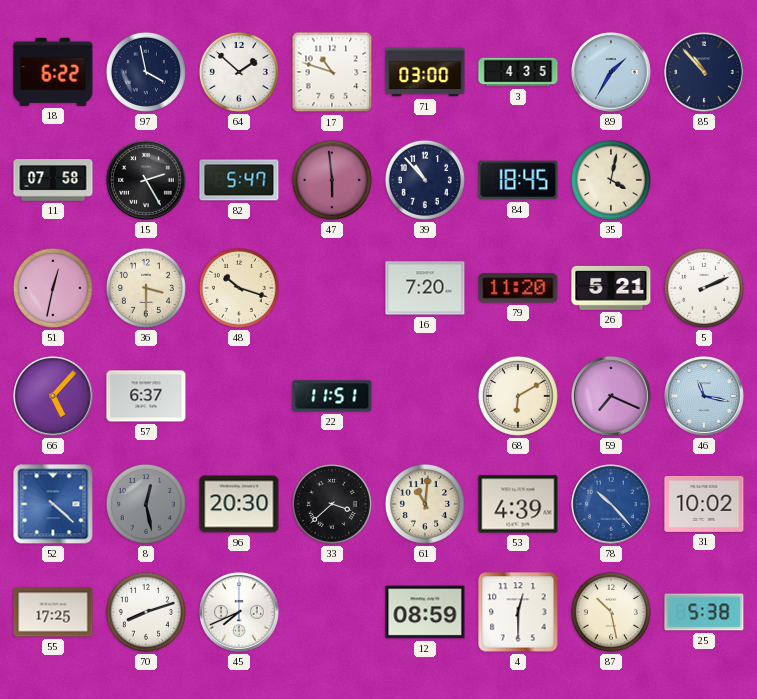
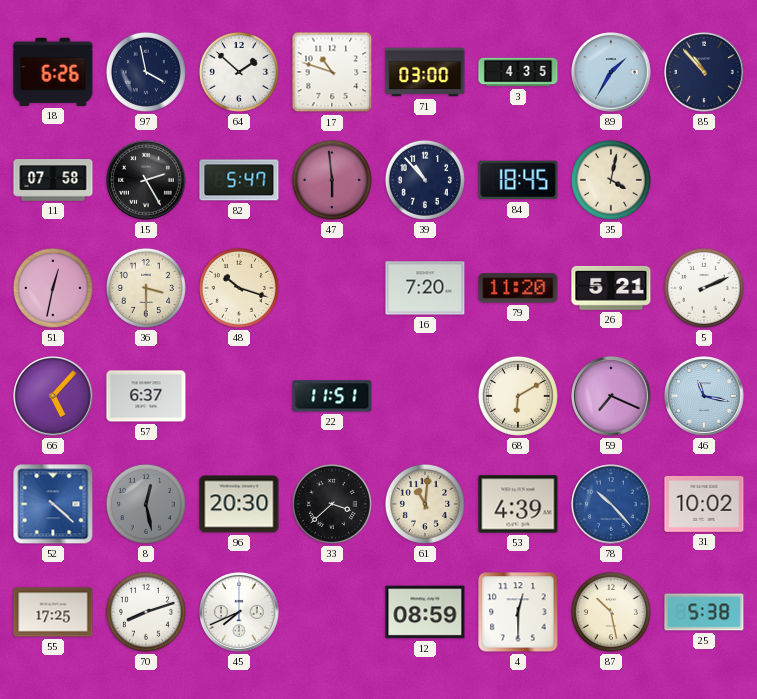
18: 6:22 -> 6:26 (53, 72)
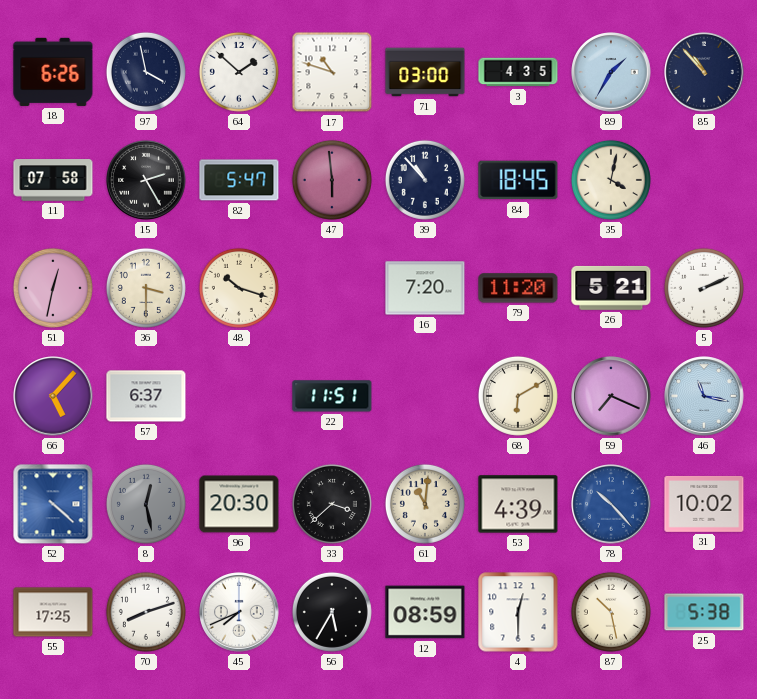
56: none -> 5:35 (332, 612)
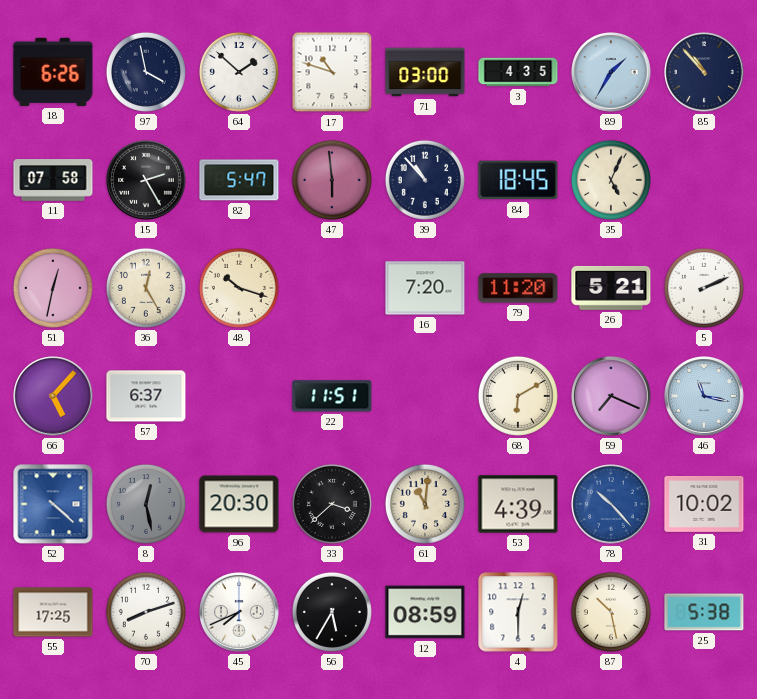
35: 4:02 -> 5:04 (611, 180)
36: 3:30 -> 12:25 (146, 288)
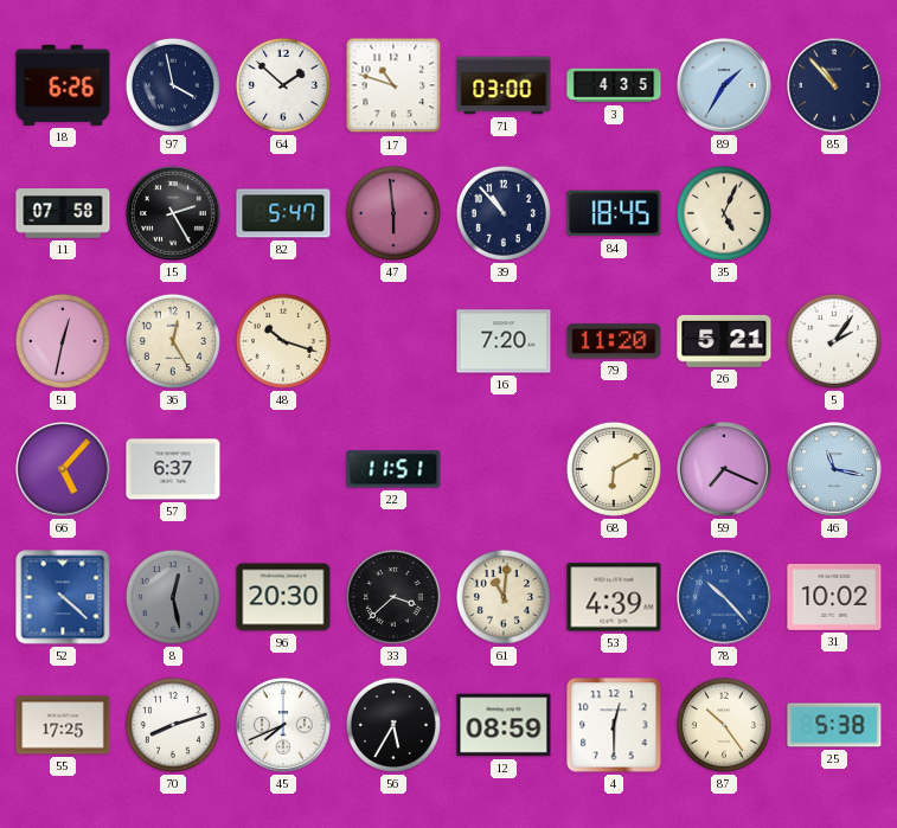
5: 2:11 -> 2:06 (834, 341)
87: 10:28 -> 10:24 (724, 725)
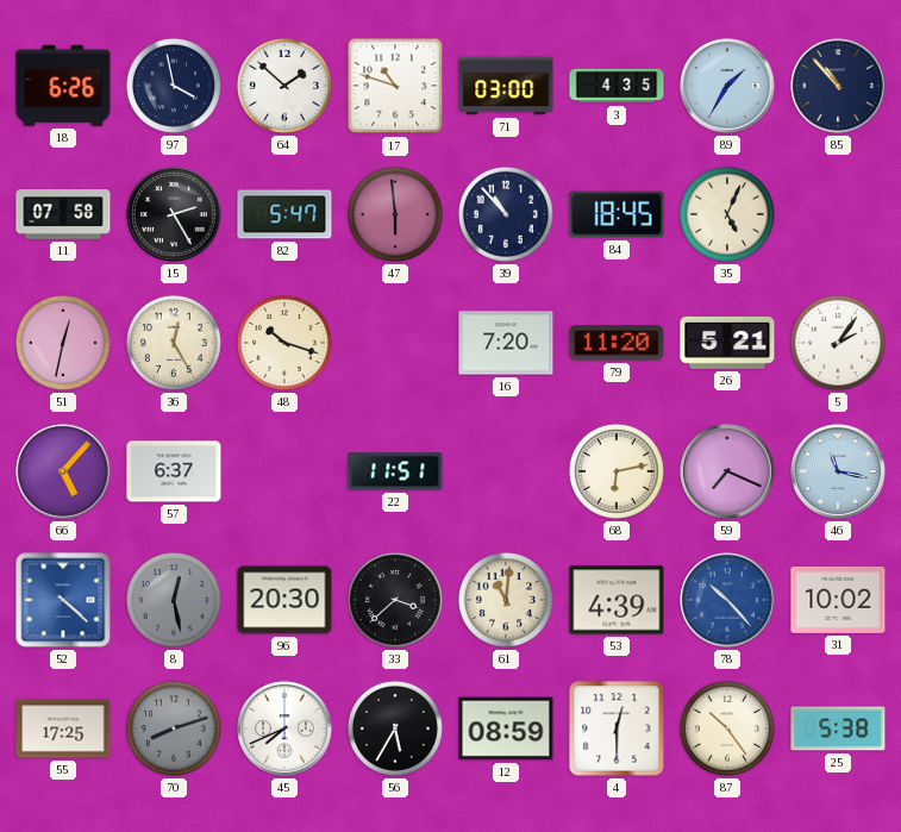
68: 6:10 -> 6:13 (617, 471)
70 dial: white -> grey (174, 728)
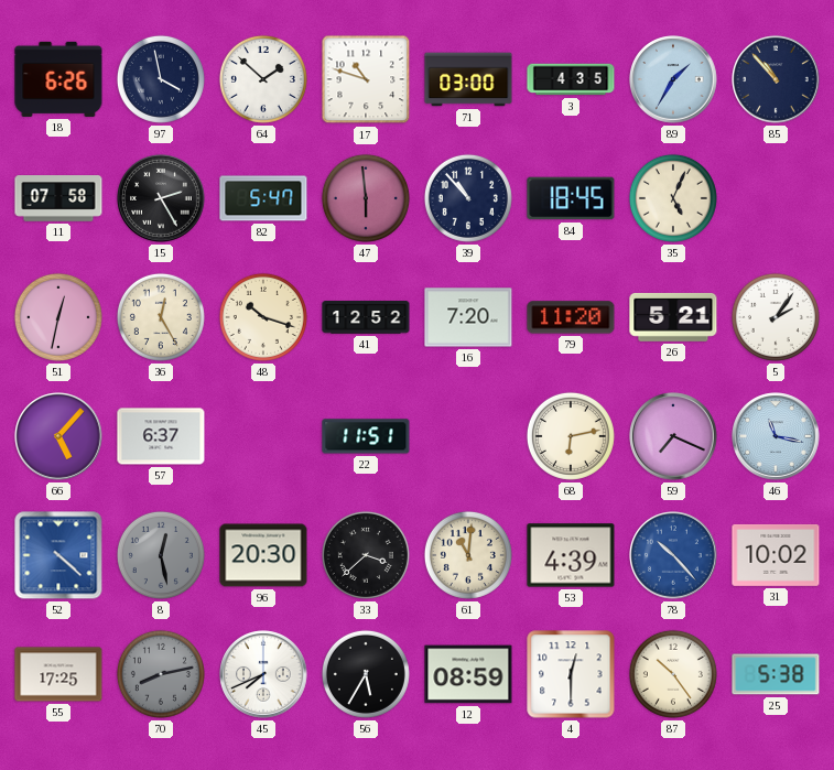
41: none -> 12:52 (366, 317)
70: 8:12 -> 8:13 (161, 674)
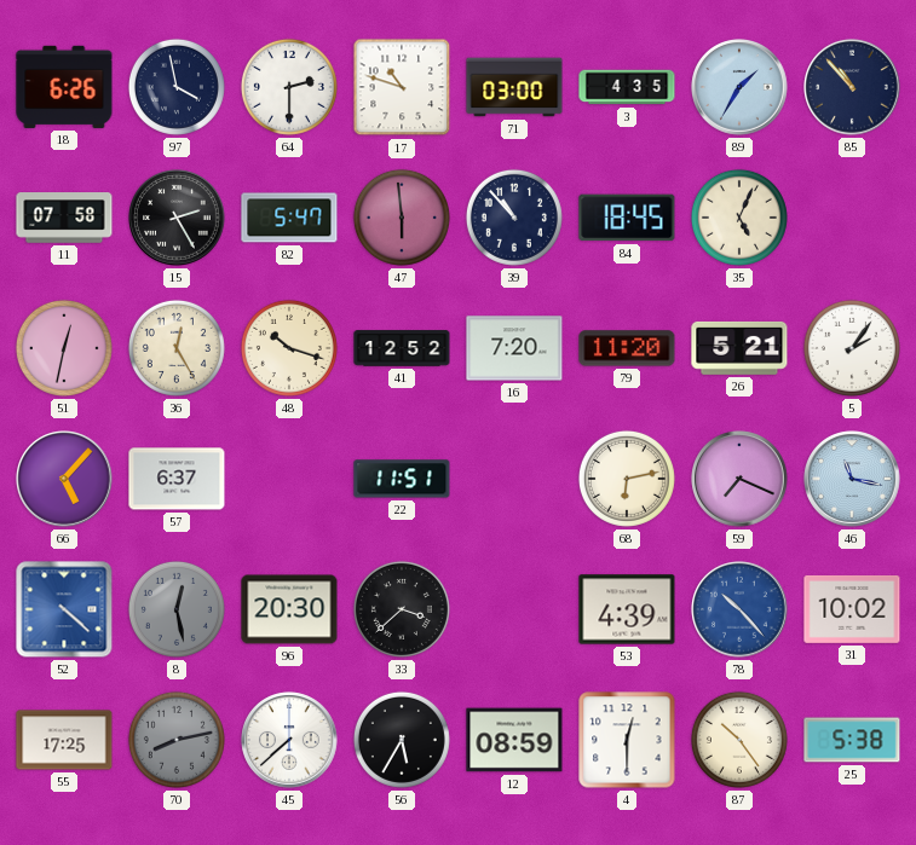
64: 1:52 -> 2:30 (289, 87)
61: 11:01 -> none (468, 555)
45: 7:41 -> 7:38 (289, 740)
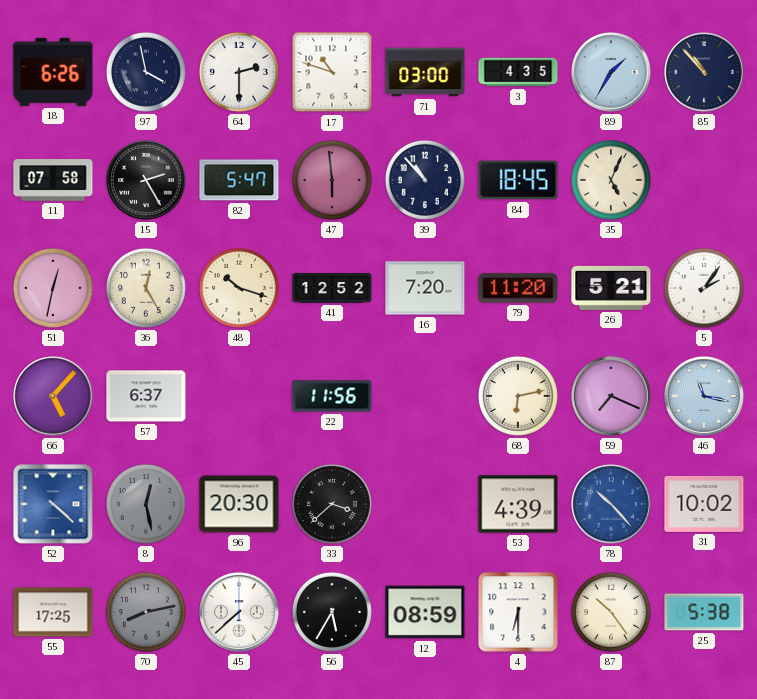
22: 11:51 -> 11:56 (332, 396)
4: 12:30 -> 6:30 (518, 612)
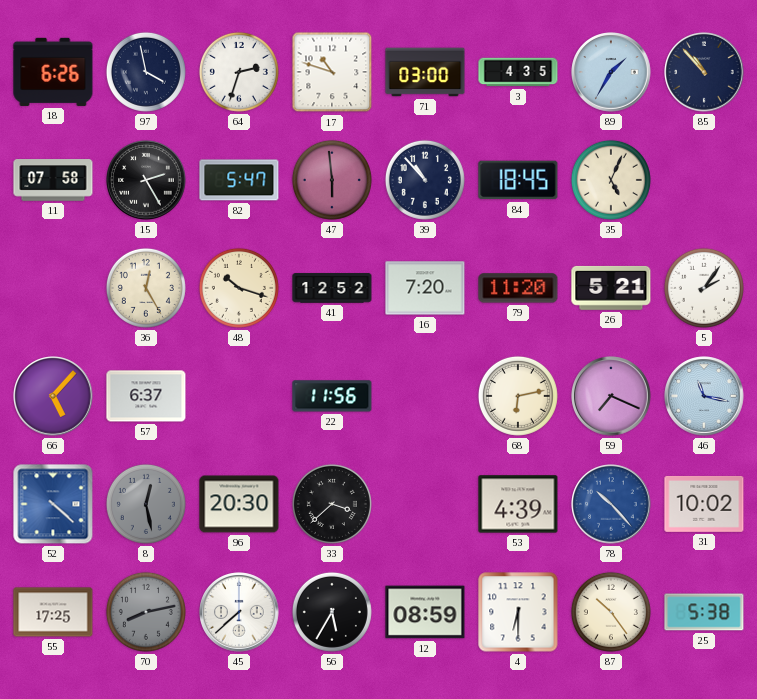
64: 2:30 -> 2:33 (239, 72)
51: 12:32 -> none (53, 288)
